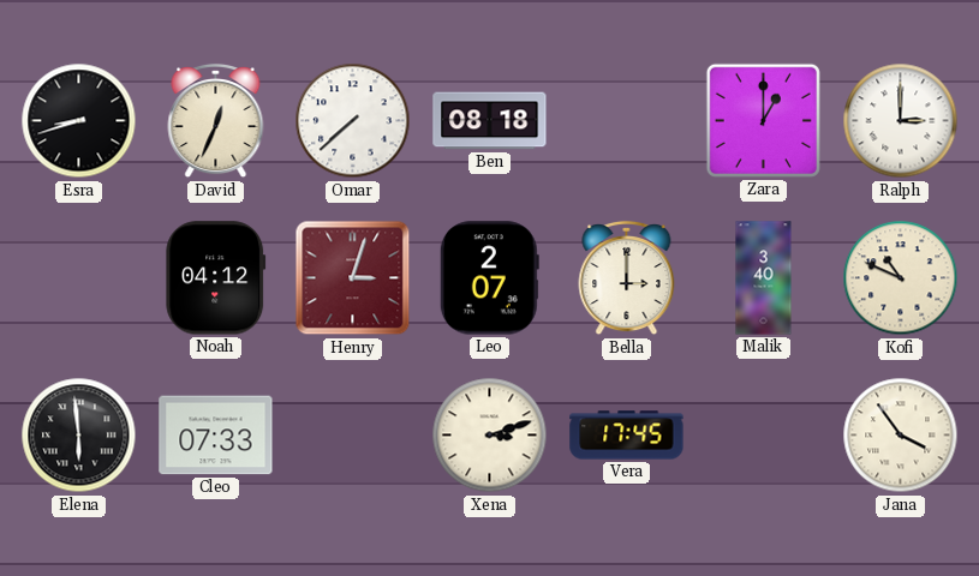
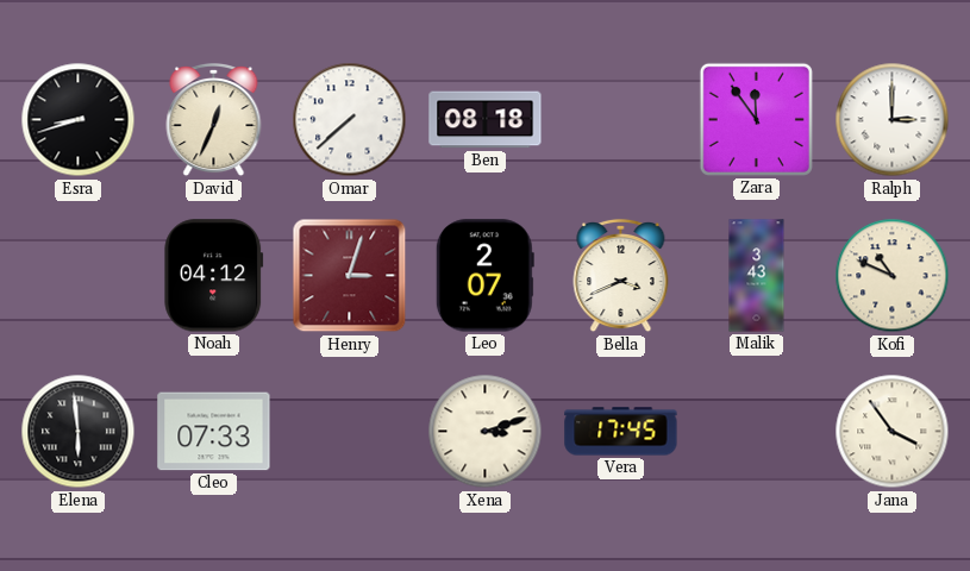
Zara: 1:00 -> 11:54 (756, 119)
Bella: 3:00 -> 3:41 (621, 276)
Malik: 3:40 -> 3:43 (757, 276)
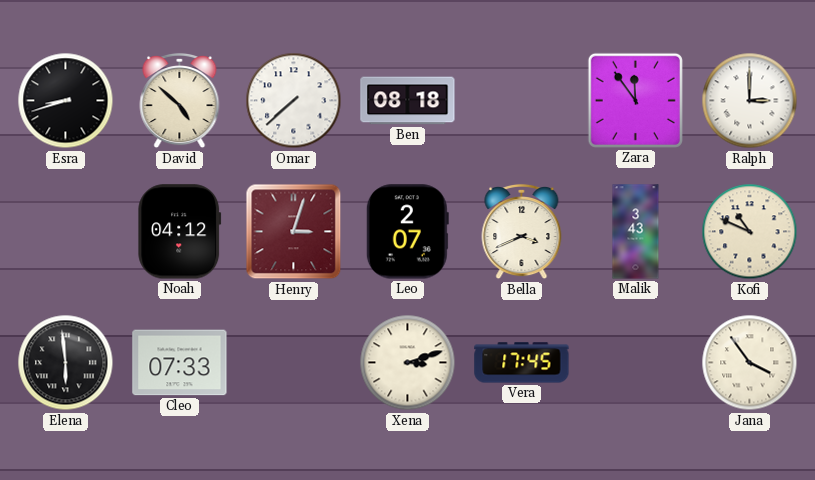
David: 12:34 -> 4:52 (180, 101)
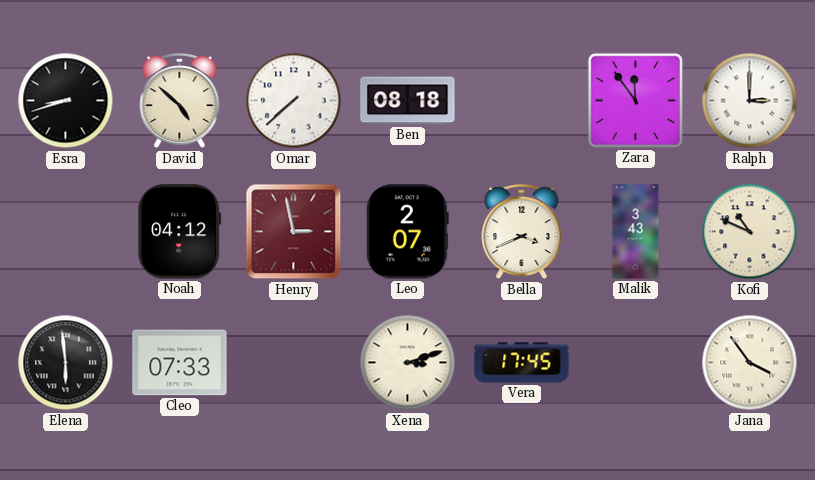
Henry: 3:03 -> 2:58 (294, 232)
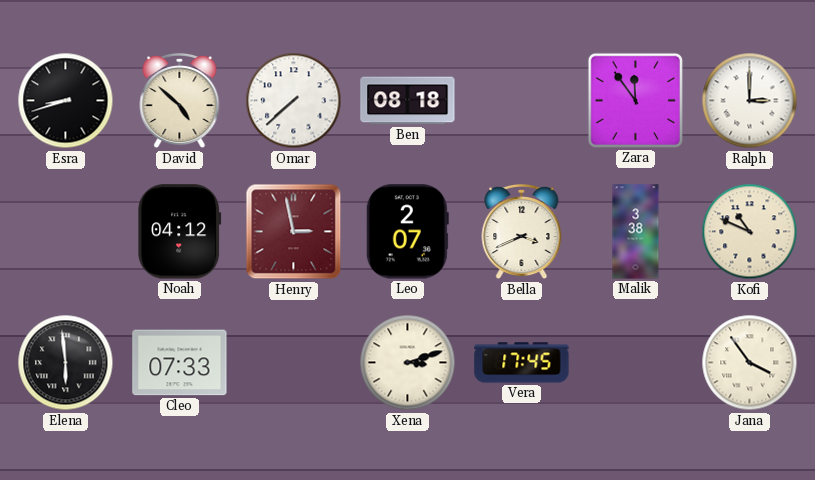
Malik: 3:43 -> 3:38 (636, 232)
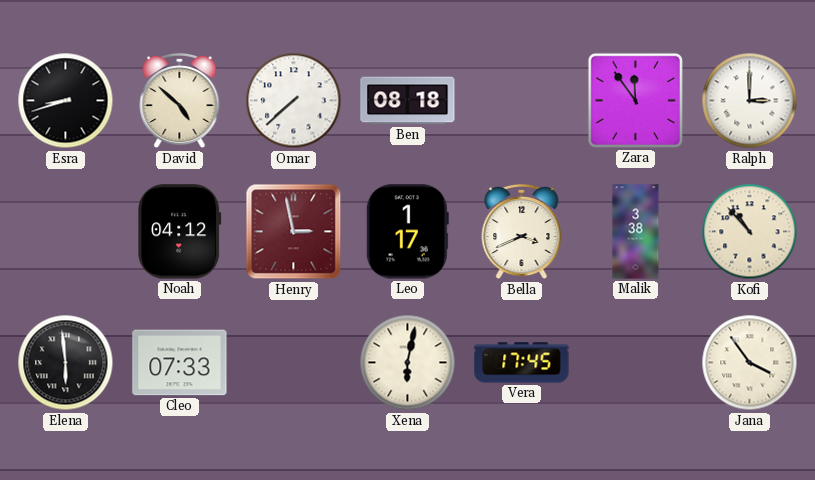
Leo: 2:07 -> 1:17 (407, 232)
Kofi: 10:49 -> 10:53 (750, 232)
Xena: 3:12 -> 6:02 (408, 363)
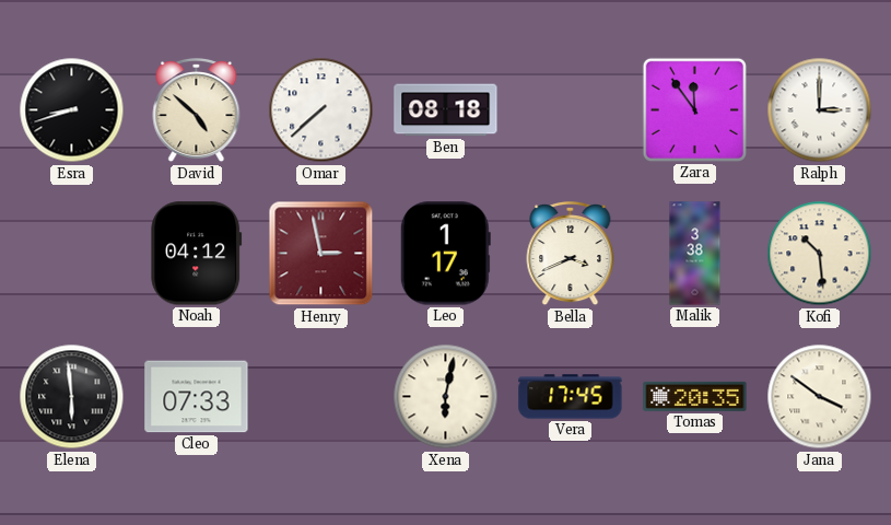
Kofi: 10:53 -> 10:29 (820, 254)
Tomas: none -> 20:35 (695, 396)
Jana: 3:54 -> 3:51 (820, 397)
